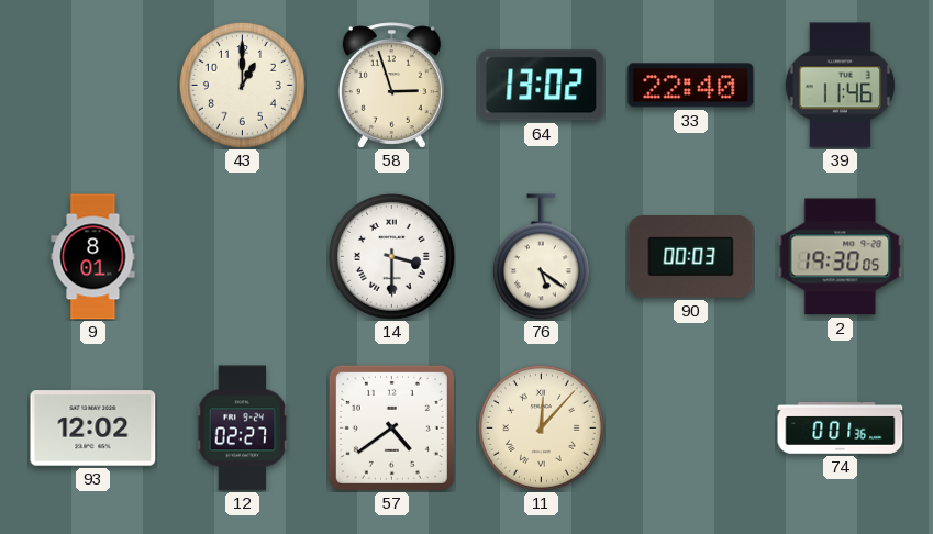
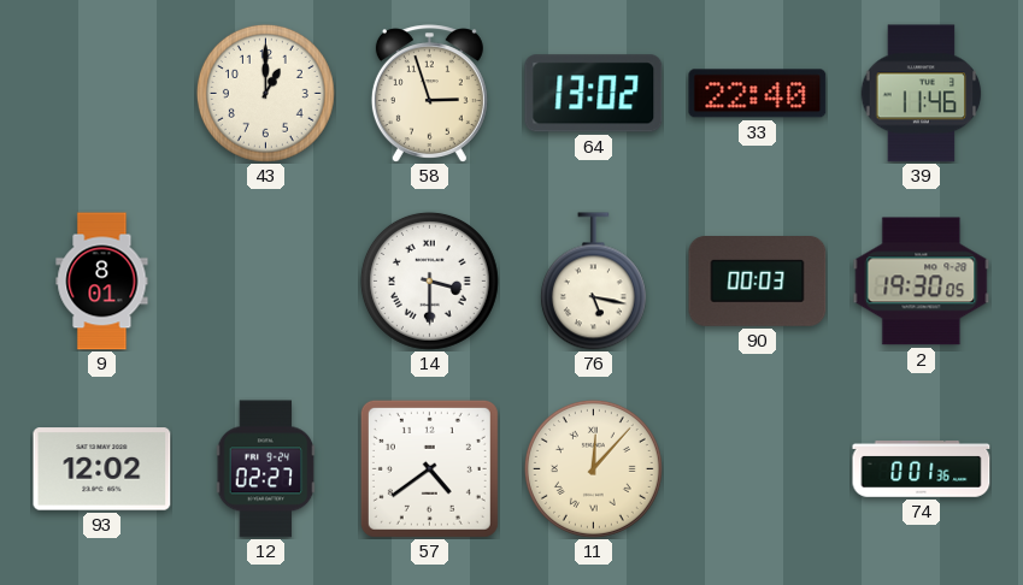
76: 5:21 -> 5:17 (593, 282)
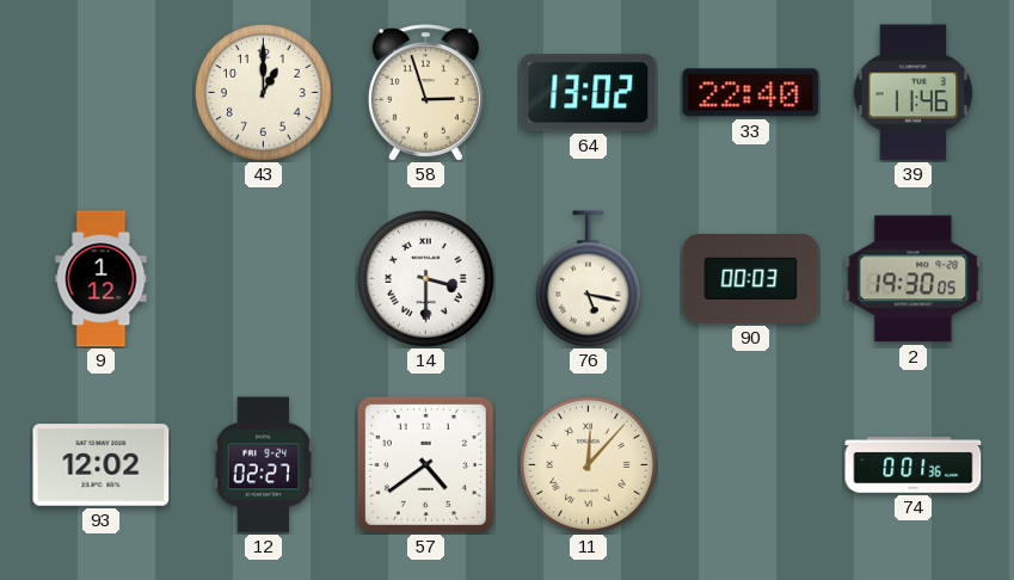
9: 8:01 -> 1:12 (102, 279)
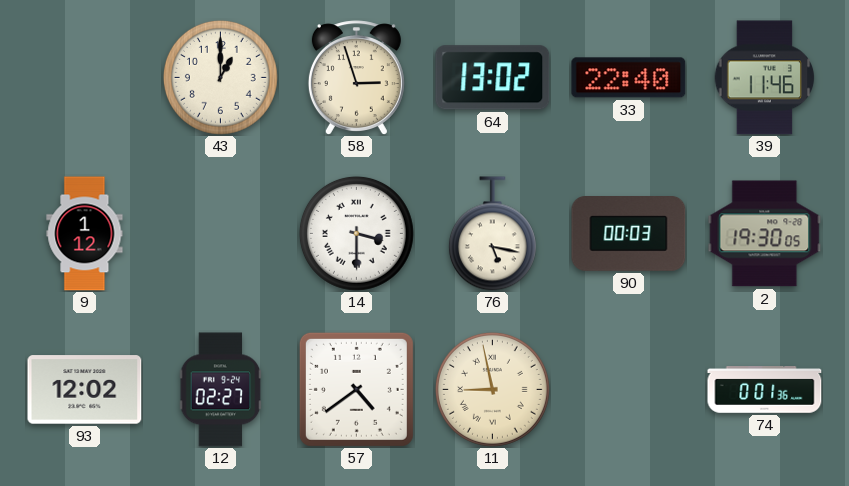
11: 12:07 -> 8:58 (492, 389)
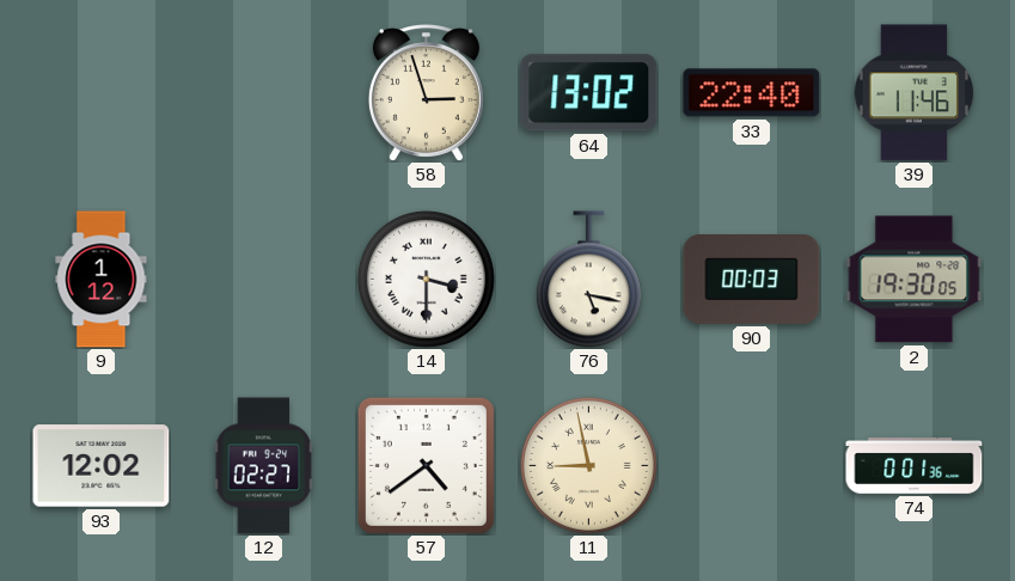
43: 1:00 -> none (220, 77)
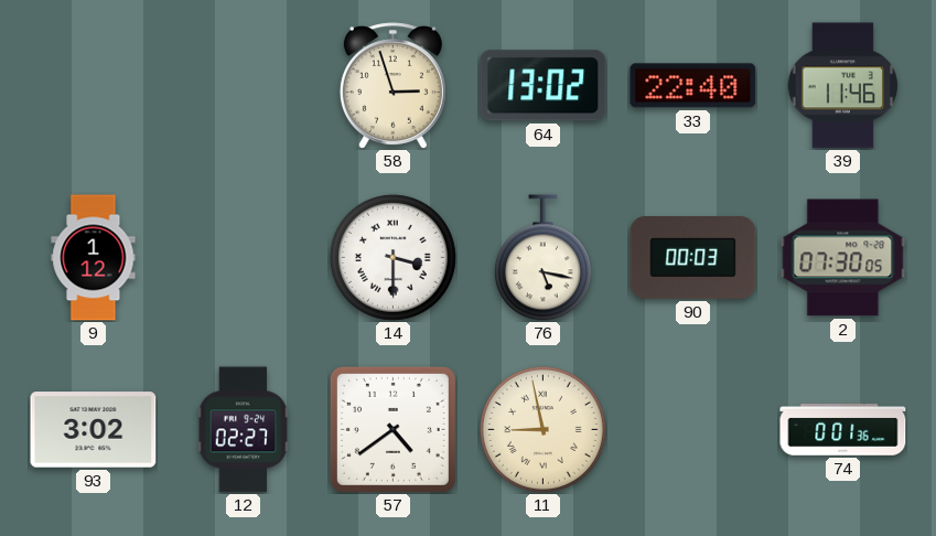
2: 19:30 -> 07:30 (843, 258)
93: 12:02 -> 3:02 (94, 430)
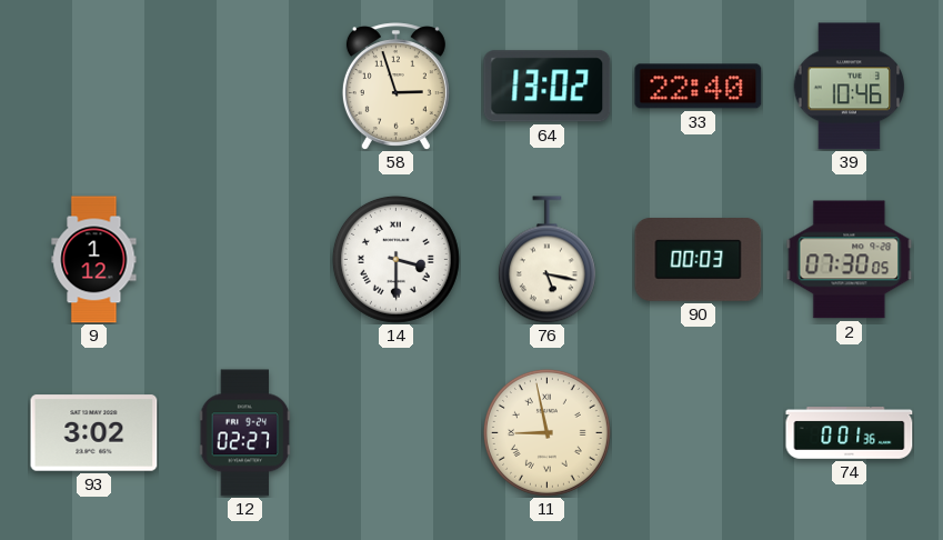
39: 11:46 -> 10:46 (850, 87)
57: 4:39 -> none (392, 429)
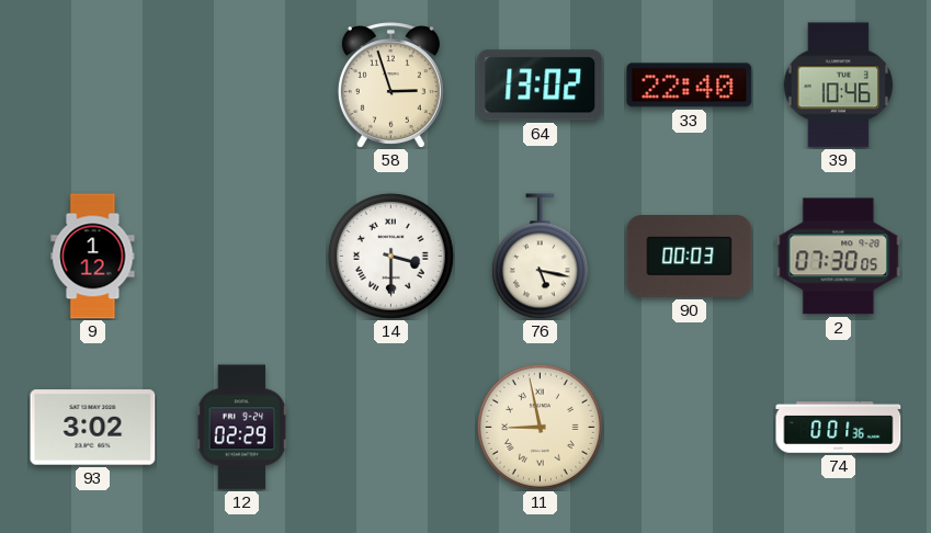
12: 02:27 -> 02:29 (242, 428)
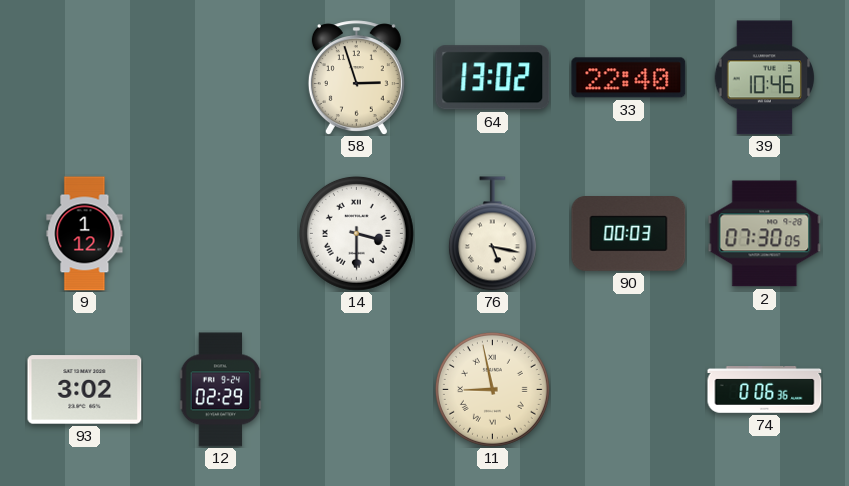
74: 0:01 -> 0:06 (765, 390)
